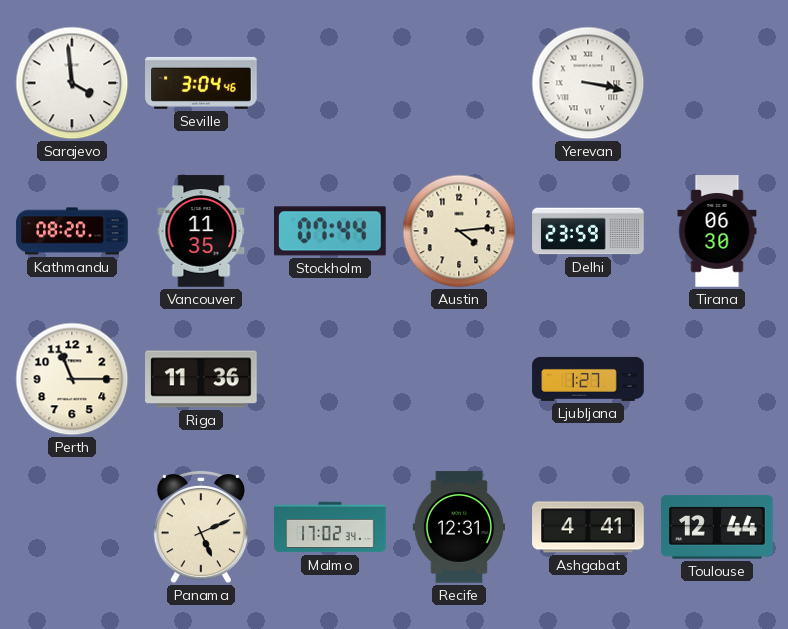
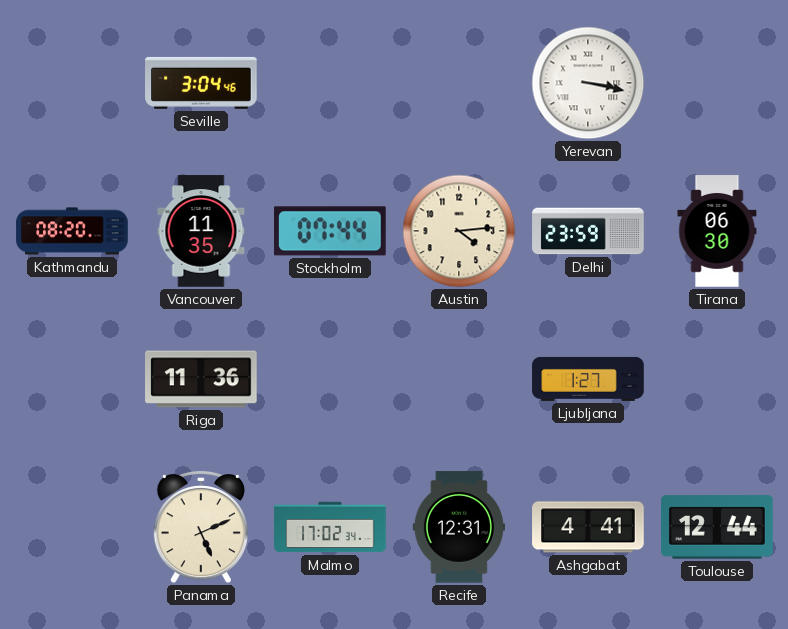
Sarajevo: 3:59 -> none (72, 83)
Perth: 11:15 -> none (72, 379)
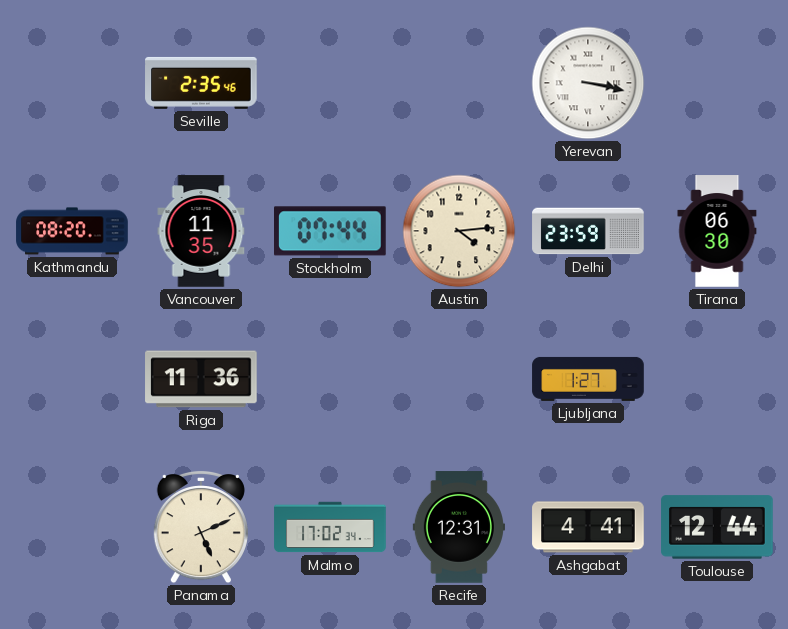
Seville: 3:04 -> 2:35 (201, 83)
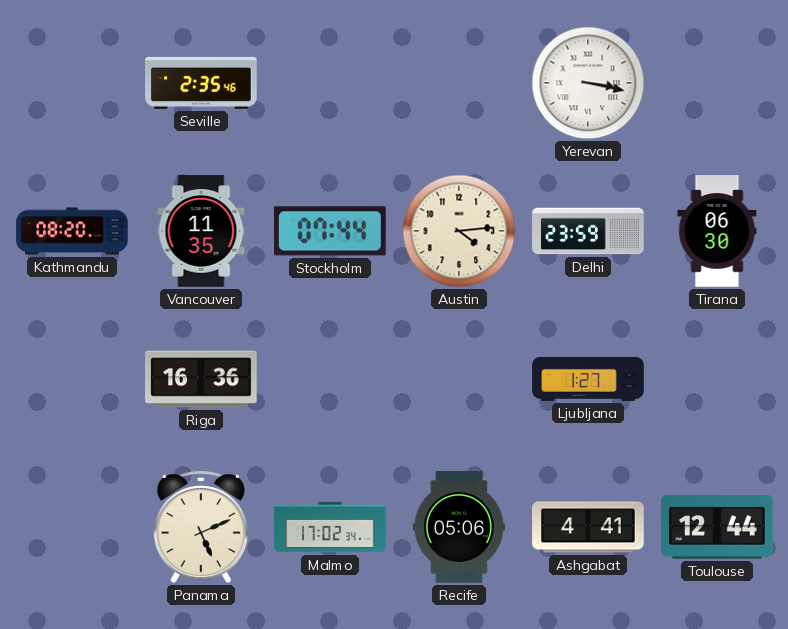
Riga: 11:36 -> 16:36 (201, 379)
Recife: 12:31 -> 05:06 (459, 527)
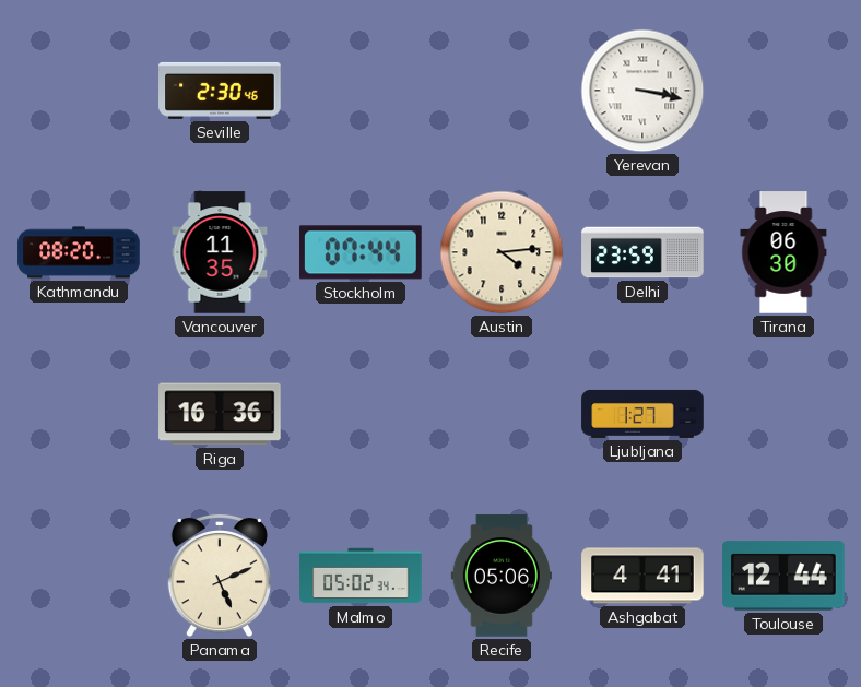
Seville: 2:35 -> 2:30 (220, 91)
Malmo: 17:02 -> 05:02 (361, 576)
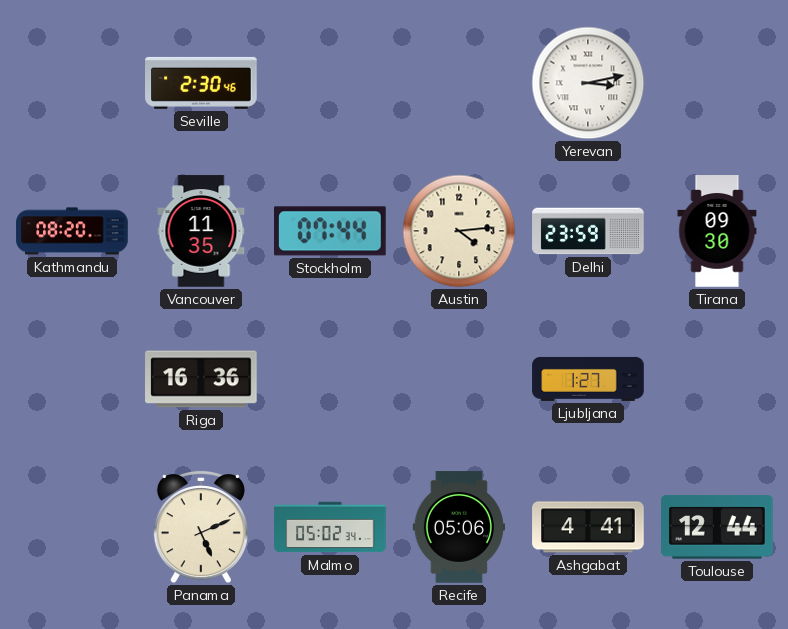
Yerevan: 3:17 -> 3:13 (588, 83)
Tirana: 06:30 -> 09:30 (717, 231)
